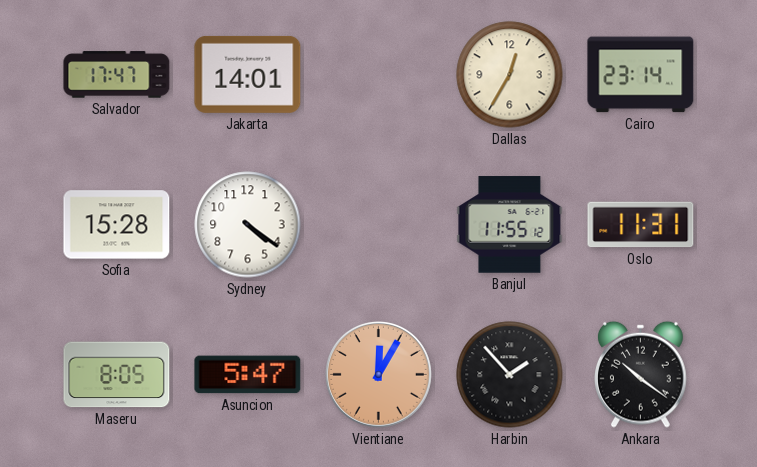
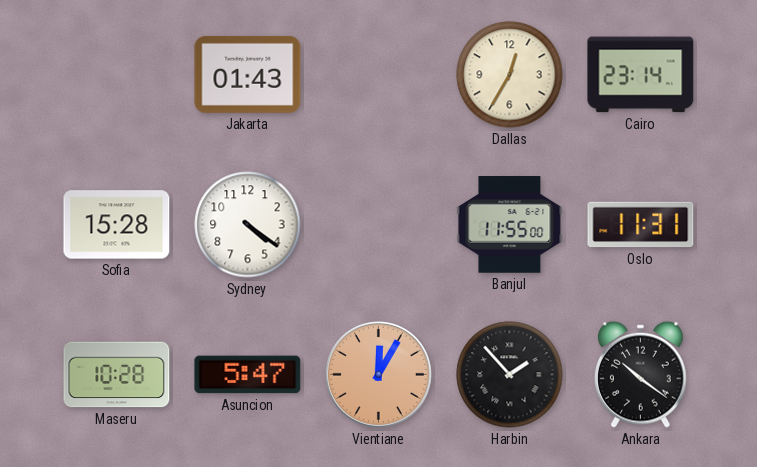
Salvador: 17:47 -> none (117, 75)
Jakarta: 14:01 -> 01:43 (248, 74)
Banjul: 11:55:12 -> 11:55:00 (510, 225)
Maseru: 8:05 -> 10:28 (117, 375)
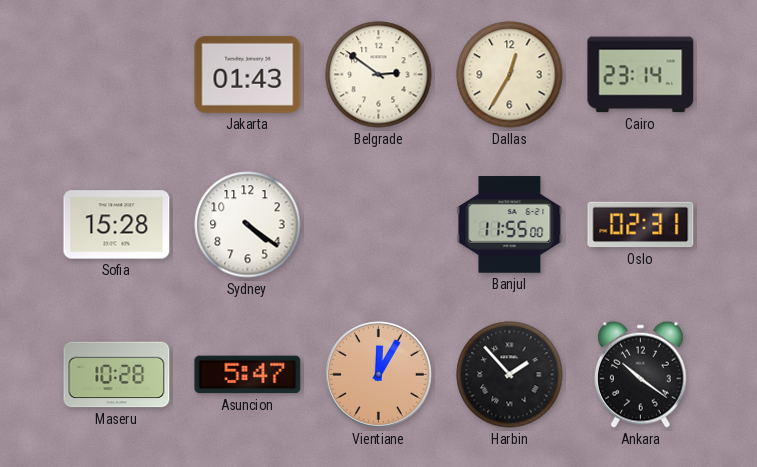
Belgrade: none -> 2:51 (379, 75)
Oslo: 11:31 -> 02:31 (641, 225)
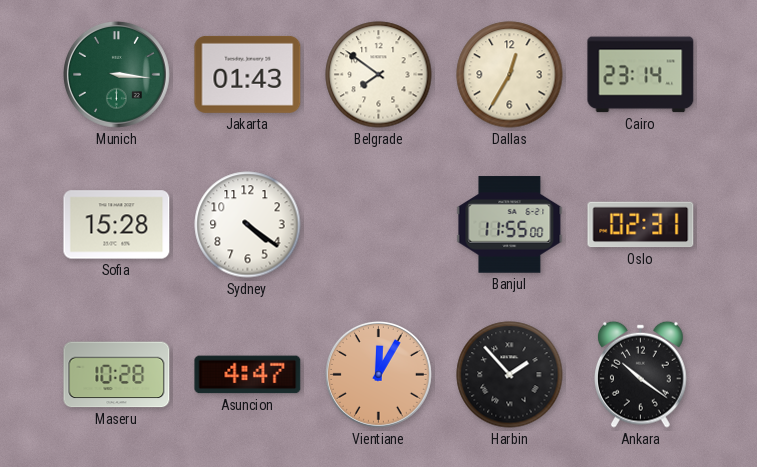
Munich: none -> 3:16 (116, 74)
Belgrade: 2:51 -> 7:51 (379, 75)
Asuncion: 5:47 -> 4:47 (248, 375)
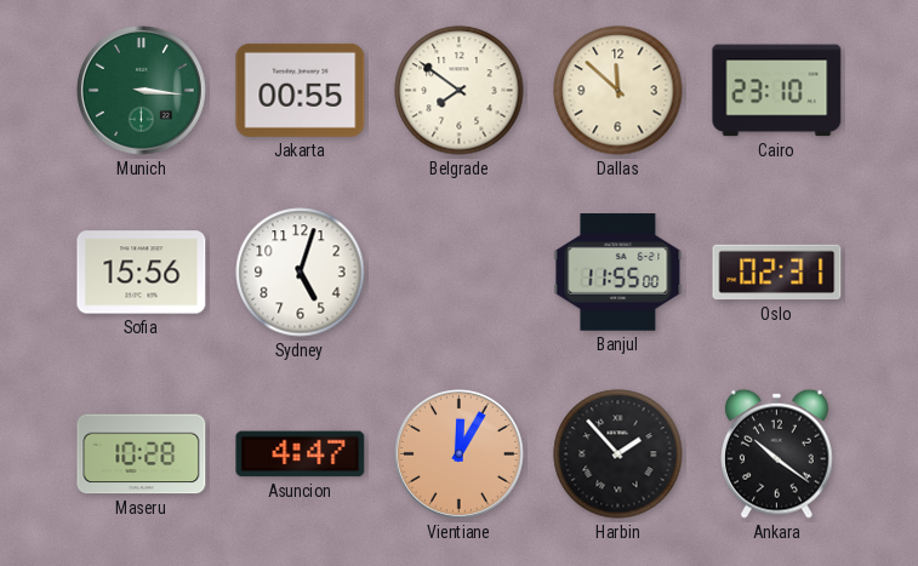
Jakarta: 01:43 -> 00:55 (301, 90)
Dallas: 12:35 -> 11:52 (618, 91)
Cairo: 23:14 -> 23:10 (777, 91)
Sofia: 15:28 -> 15:56 (142, 273)
Sydney: 4:21 -> 5:03 (301, 273)
